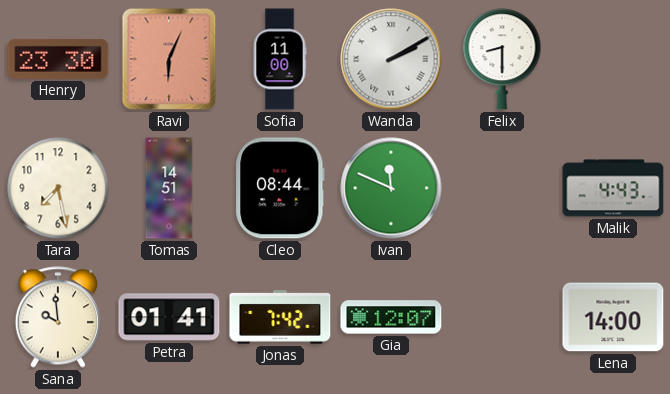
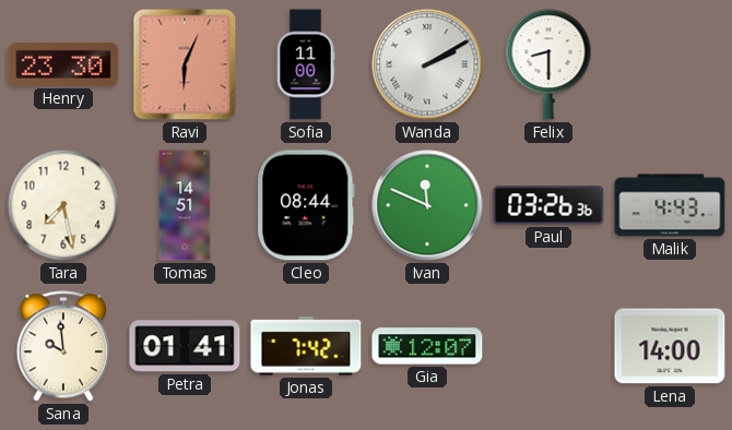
Paul: none -> 03:26 (548, 205)
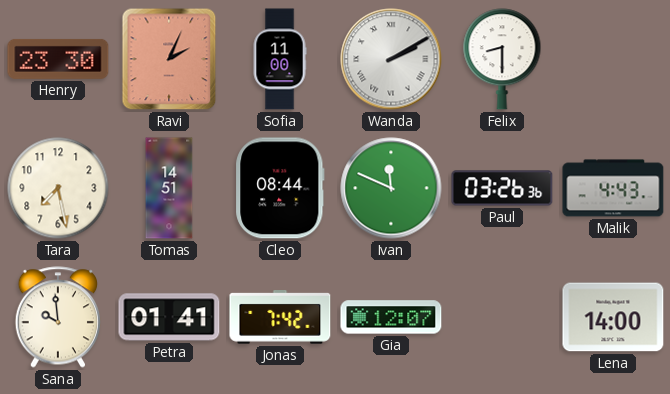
Ravi: 6:04 -> 2:04 (169, 59)
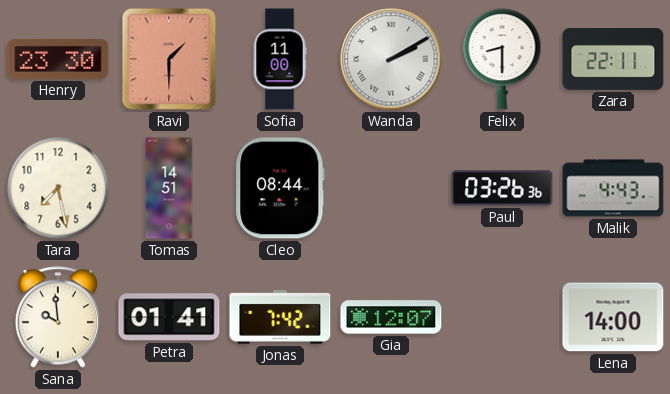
Ravi: 2:04 -> 1:30 (169, 59)
Zara: none -> 22:11 (613, 60)
Ivan: 11:49 -> none (391, 188)
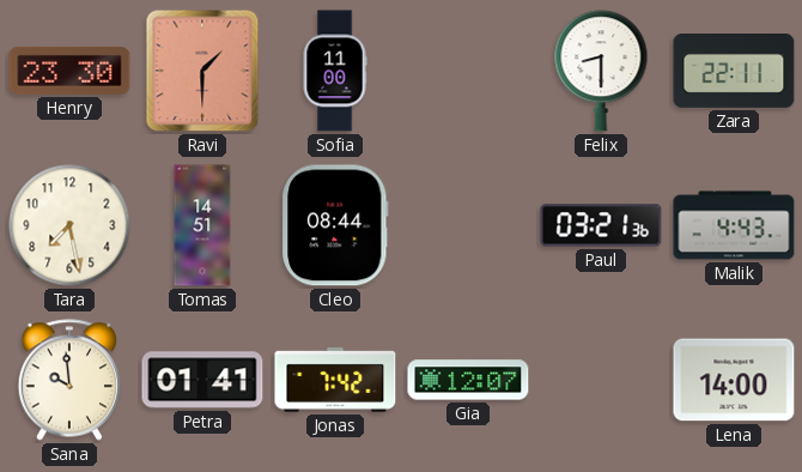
Wanda: 2:10 -> none (391, 59)
Paul: 03:26 -> 03:21 (601, 225)
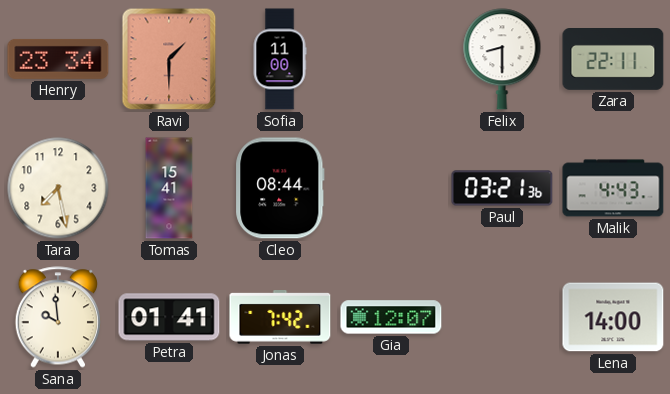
Henry: 23:30 -> 23:34 (58, 59)
Tomas: 14:51 -> 15:41 (169, 188)
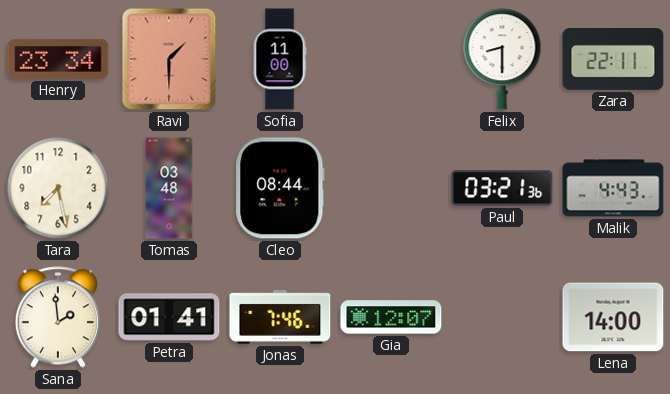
Tomas: 15:41 -> 03:48 (169, 188)
Sana: 9:59 -> 1:59 (58, 317)
Jonas: 7:42 -> 7:46 (280, 318)
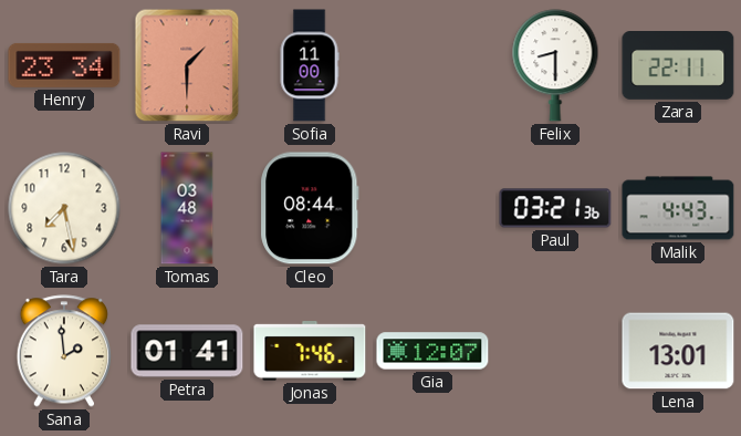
Lena: 14:00 -> 13:01 (678, 351)
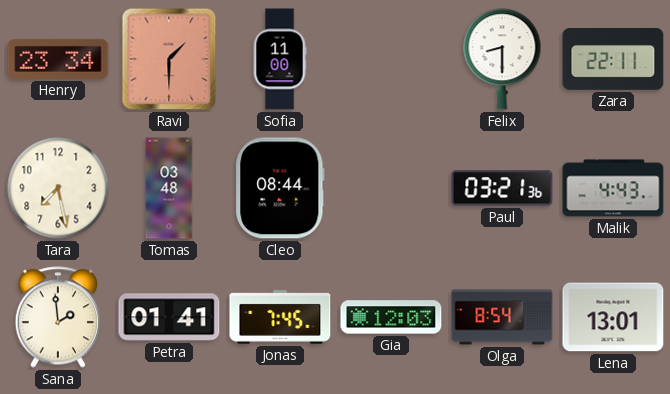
Jonas: 7:46 -> 7:45 (280, 318)
Gia: 12:07 -> 12:03 (391, 317)
Olga: none -> 8:54 (502, 317)
